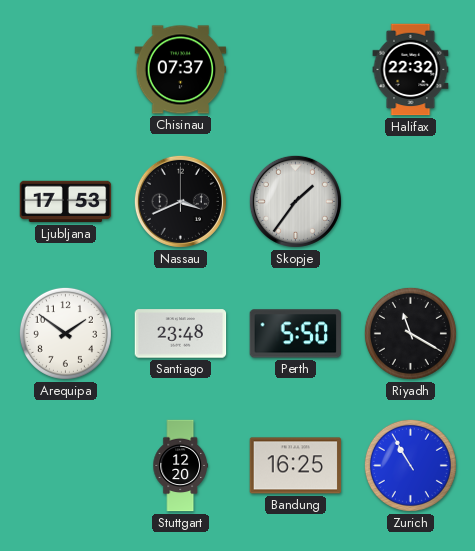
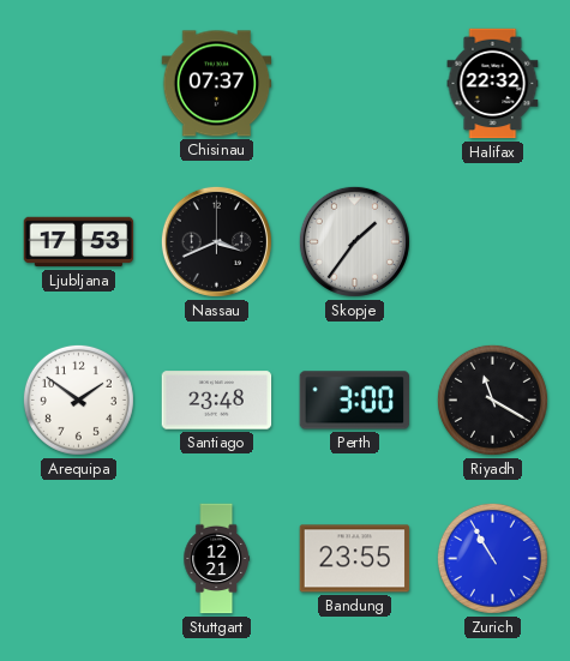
Perth: 5:50 -> 3:00 (355, 401)
Stuttgart: 12:20 -> 12:21 (216, 559)
Bandung: 16:25 -> 23:55 (355, 559)
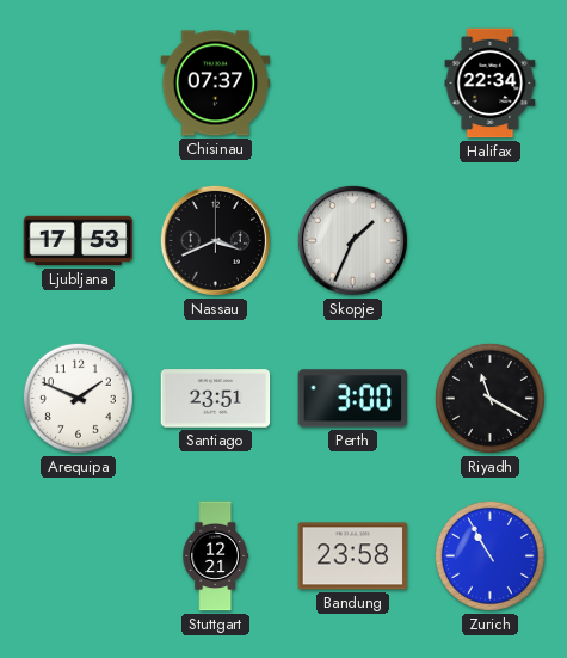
Halifax: 22:32 -> 22:34 (491, 84)
Skopje: 1:36 -> 1:34 (352, 240)
Arequipa: 1:51 -> 1:49 (78, 398)
Santiago: 23:48 -> 23:51 (216, 399)
Bandung: 23:55 -> 23:58 (353, 556)
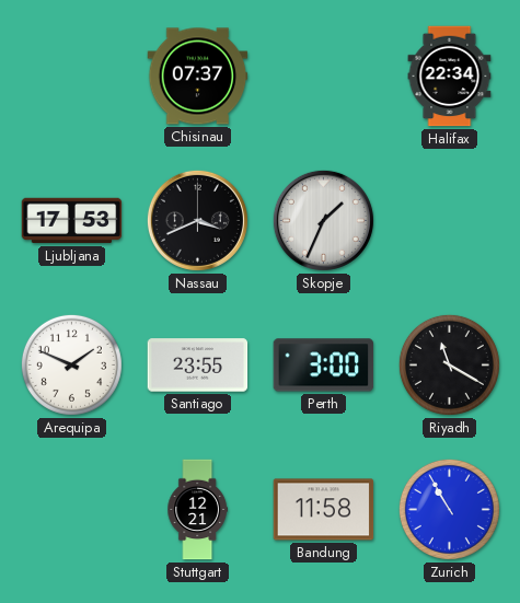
Santiago: 23:51 -> 23:55 (198, 366)
Bandung: 23:58 -> 11:58 (324, 510)
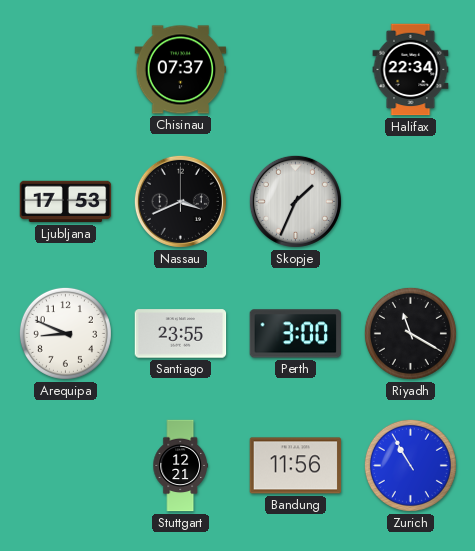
Arequipa: 1:49 -> 8:49 (65, 333)
Bandung: 11:58 -> 11:56 (296, 466)
